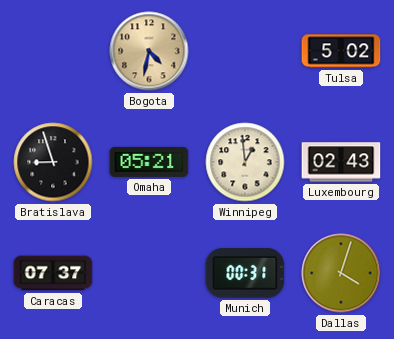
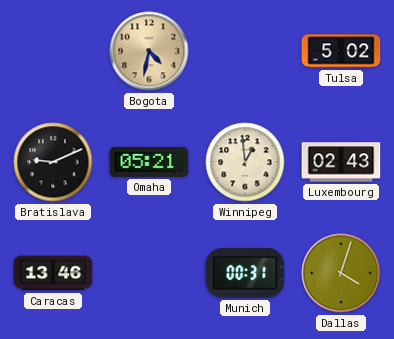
Bratislava: 8:57 -> 9:11 (53, 162)
Caracas: 07:37 -> 13:46 (53, 273)
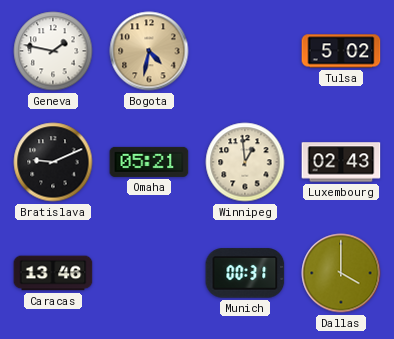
Geneva: none -> 1:47 (53, 51)
Dallas: 4:03 -> 4:00 (341, 273)
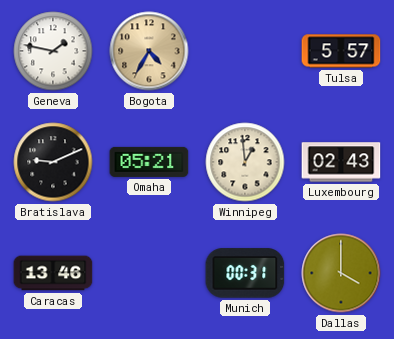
Bogota: 4:32 -> 4:35 (149, 51)
Tulsa: 5:02 -> 5:57 (341, 51)
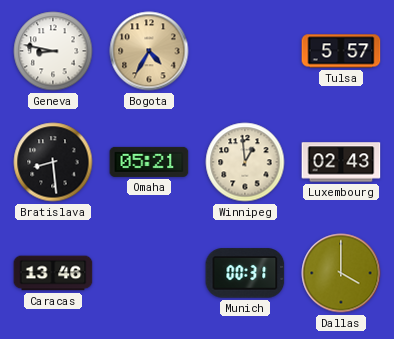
Geneva: 1:47 -> 8:47 (53, 51)
Bratislava: 9:11 -> 8:29 (53, 162)
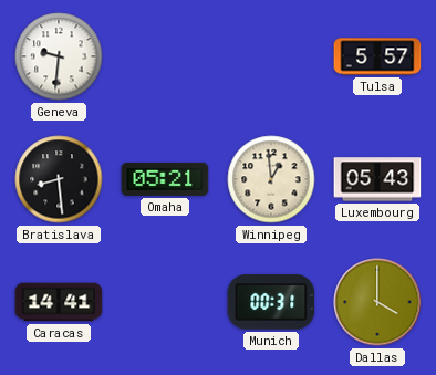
Geneva: 8:47 -> 9:31 (59, 56)
Bogota: 4:35 -> none (149, 51)
Luxembourg: 02:43 -> 05:43 (377, 179)
Caracas: 13:46 -> 14:41 (59, 302)
